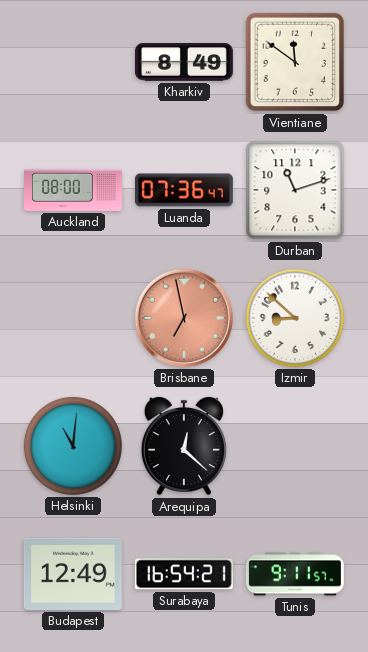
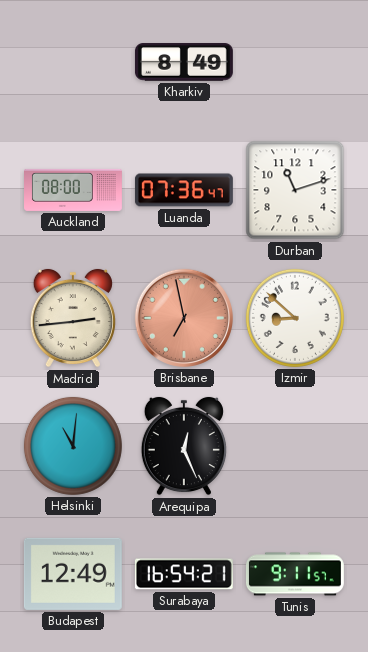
Vientiane: 11:51 -> none (295, 62)
Madrid: none -> 2:44 (73, 318)
Arequipa: 12:22 -> 12:26 (184, 446)
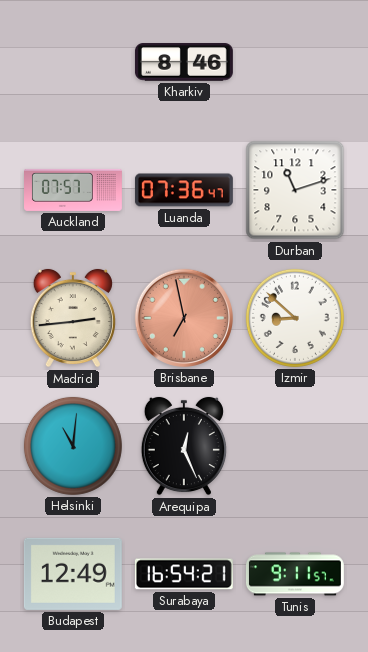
Kharkiv: 8:49 -> 8:46 (184, 62)
Auckland: 08:00 -> 07:57 (74, 190)
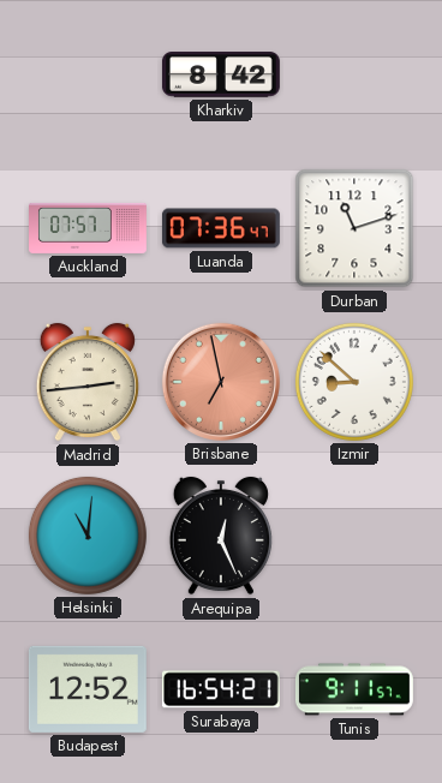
Kharkiv: 8:46 -> 8:42 (221, 74)
Budapest: 12:49 -> 12:52 (88, 689)
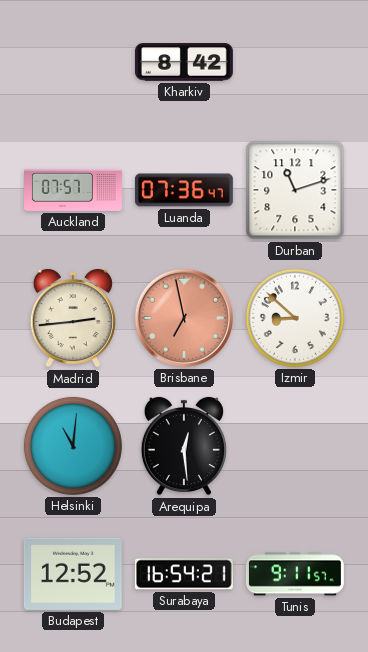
Arequipa: 12:26 -> 12:29 (184, 446)
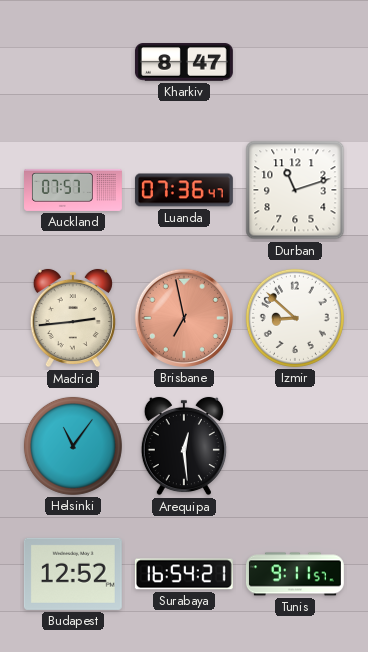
Kharkiv: 8:42 -> 8:47 (184, 62)
Helsinki: 11:01 -> 11:06 (73, 446)
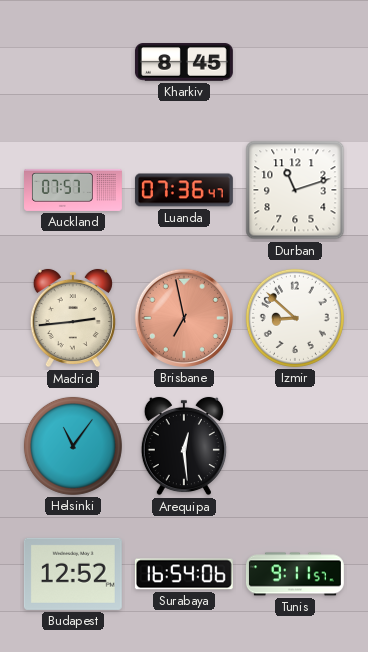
Kharkiv: 8:47 -> 8:45 (184, 62)
Surabaya: 16:54:21 -> 16:54:06 (184, 574)
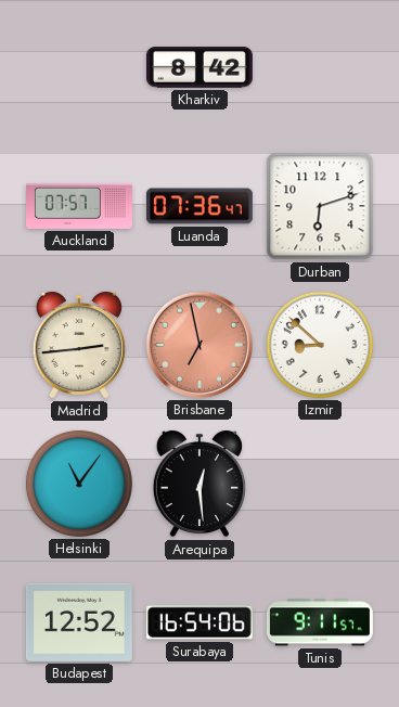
Kharkiv: 8:45 -> 8:42 (200, 67)
Durban: 11:12 -> 6:12 (320, 206)
